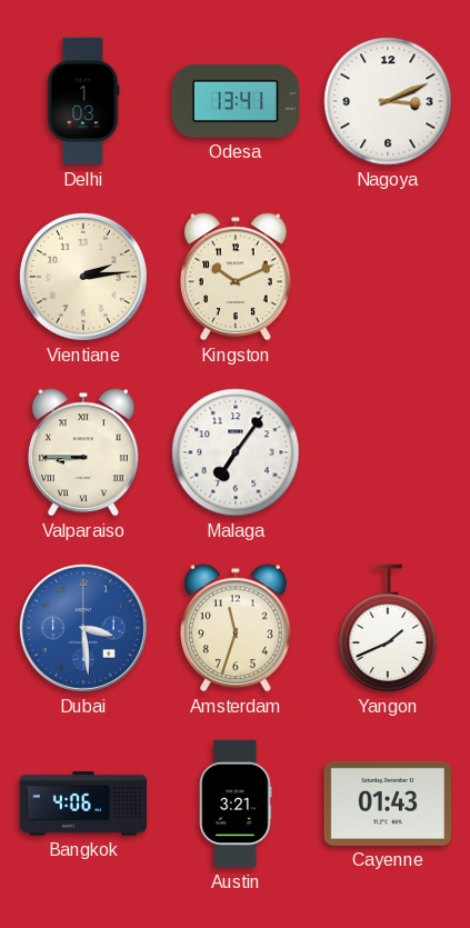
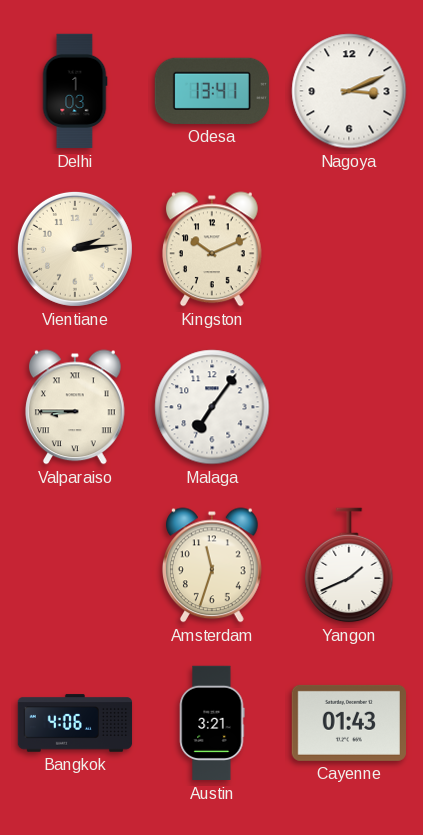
Dubai: 3:29 -> none (83, 628)
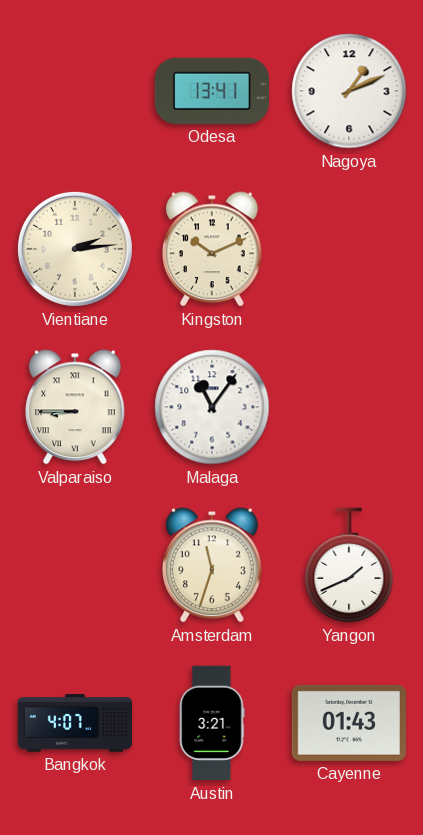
Delhi: 1:03 -> none (75, 91)
Nagoya: 3:11 -> 1:11 (349, 91)
Malaga: 7:06 -> 11:06 (212, 407)
Bangkok: 4:06 -> 4:07 (75, 723)
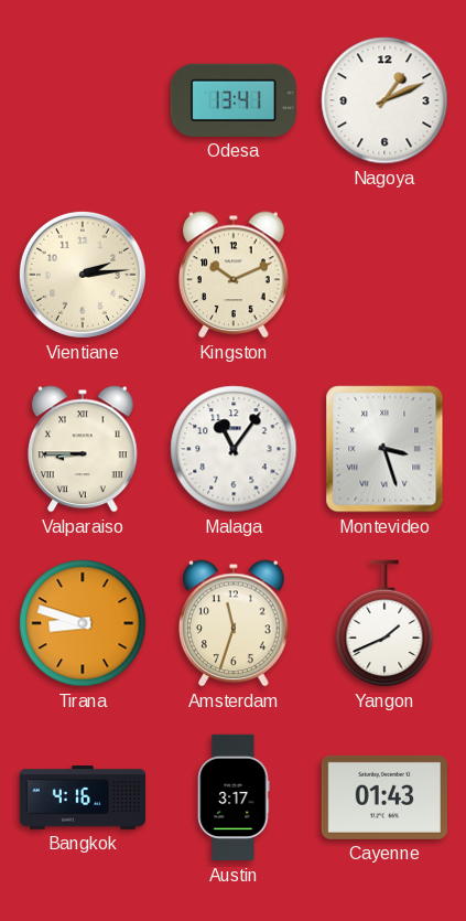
Montevideo: none -> 3:27 (384, 449)
Tirana: none -> 8:48 (83, 623)
Bangkok: 4:07 -> 4:16 (83, 797)
Austin: 3:21 -> 3:17 (234, 797)
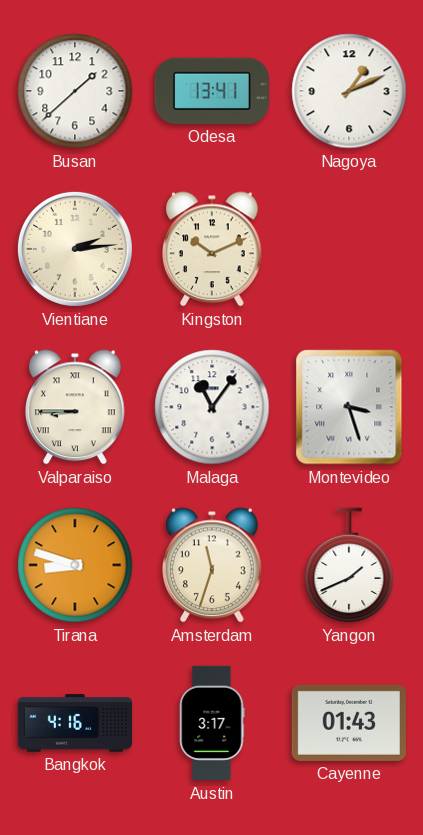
Busan: none -> 1:38 (75, 91)
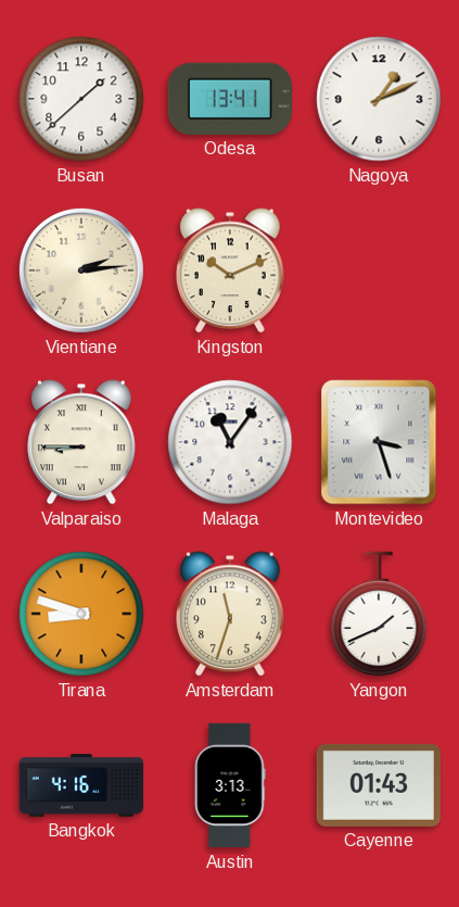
Austin: 3:17 -> 3:13 (230, 785)
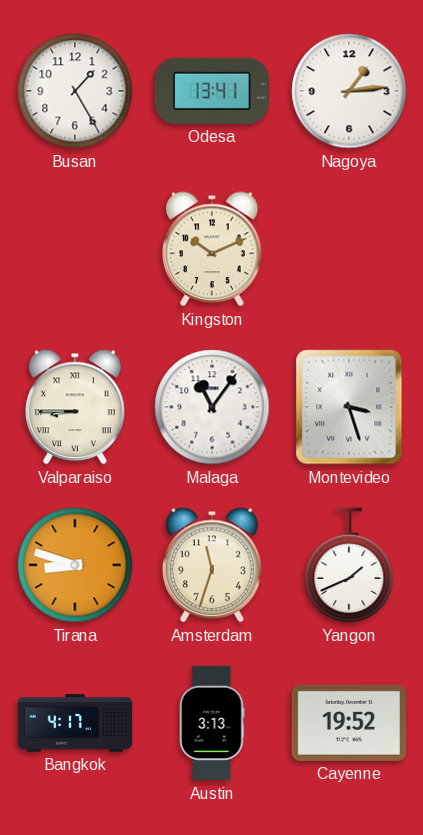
Busan: 1:38 -> 1:25 (75, 91)
Nagoya: 1:11 -> 1:14 (349, 91)
Vientiane: 2:14 -> none (81, 270)
Bangkok: 4:16 -> 4:17 (75, 723)
Cayenne: 01:43 -> 19:52 (348, 723)
